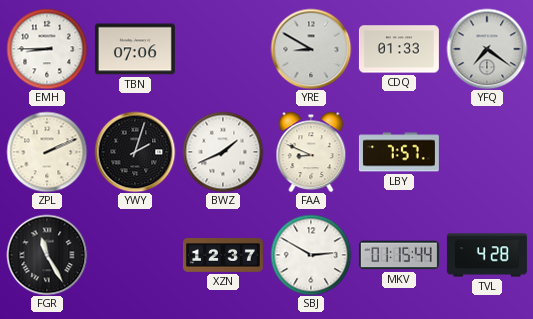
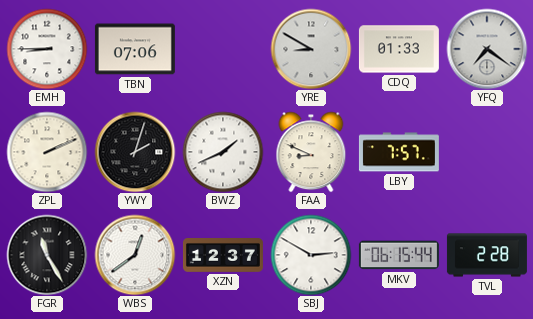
WBS: none -> 12:39 (135, 255)
MKV: 01:15 -> 06:15 (399, 255)
TVL: 4:28 -> 2:28 (487, 255)
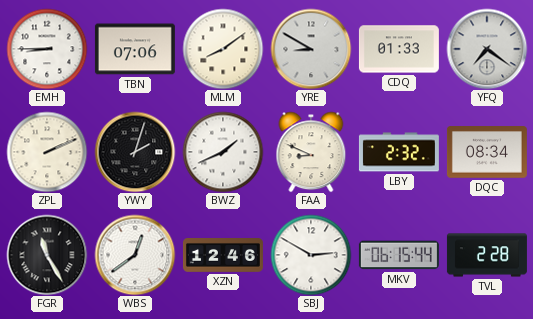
MLM: none -> 8:09 (223, 49)
LBY: 7:57 -> 2:32 (399, 152)
DQC: none -> 08:34 (487, 152)
XZN: 12:37 -> 12:46 (223, 256)
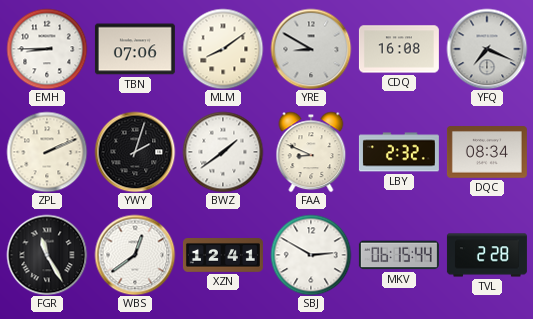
CDQ: 01:33 -> 16:08 (399, 49)
YFQ: 7:21 -> 7:19 (487, 49)
BWZ: 1:41 -> 1:39 (223, 152)
XZN: 12:46 -> 12:41 (223, 256)
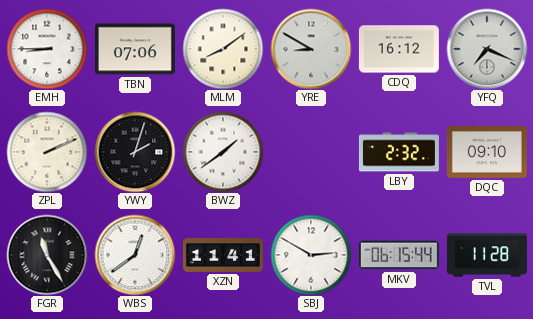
CDQ: 16:08 -> 16:12 (399, 49)
FAA: 8:49 -> none (311, 152)
DQC: 08:34 -> 09:10 (487, 152)
XZN: 12:41 -> 11:41 (223, 256)
TVL: 2:28 -> 11:28 (487, 255)
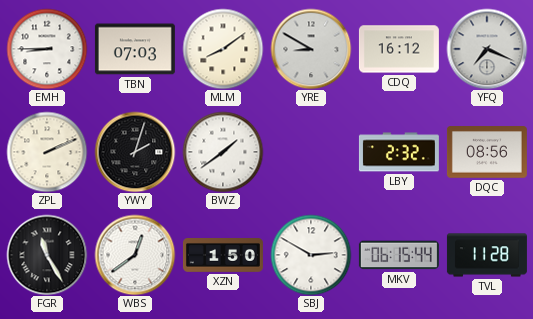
TBN: 07:06 -> 07:03 (135, 49)
DQC: 09:10 -> 08:56 (487, 152)
XZN: 11:41 -> 1:50 (223, 256)
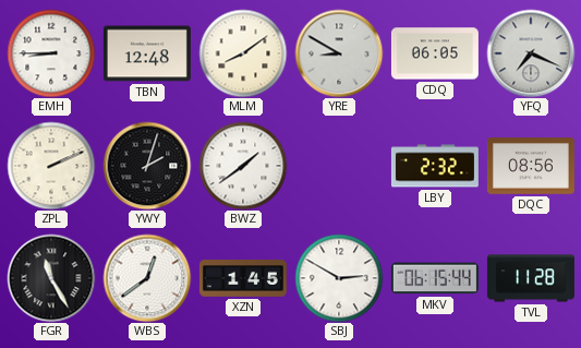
TBN: 07:03 -> 12:48 (147, 53)
CDQ: 16:12 -> 06:05 (435, 53)
XZN: 1:50 -> 1:45 (243, 279)
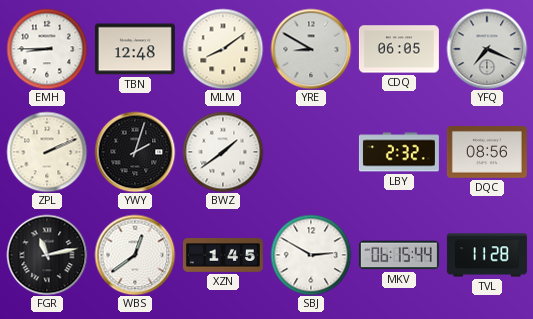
FGR: 11:25 -> 11:13 (47, 255)
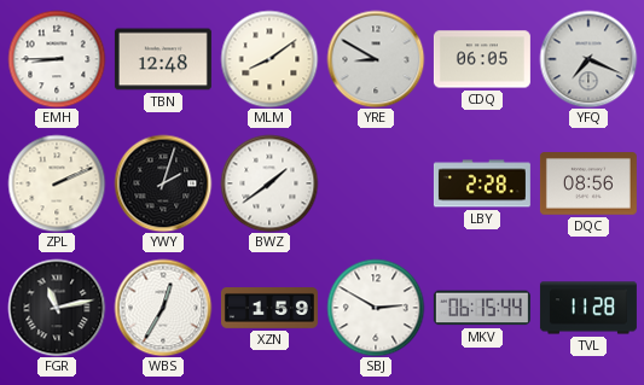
LBY: 2:32 -> 2:28 (482, 183)
WBS: 12:39 -> 12:35 (163, 308)
XZN: 1:45 -> 1:59 (269, 309)
